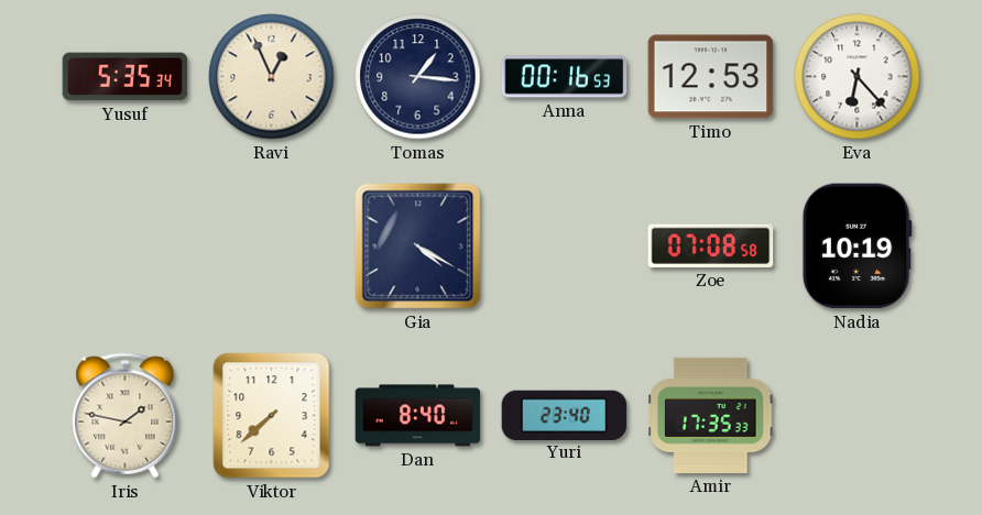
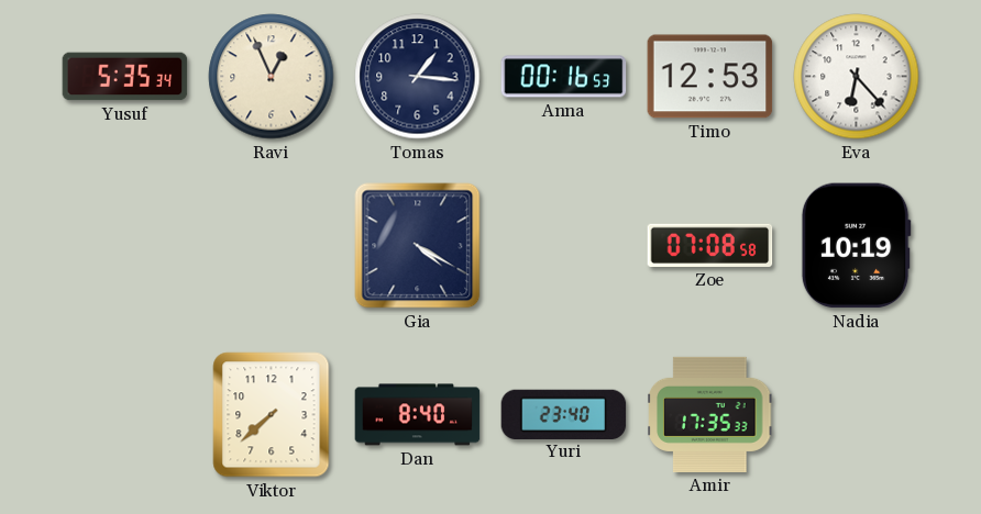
Iris: 1:47 -> none (126, 416)
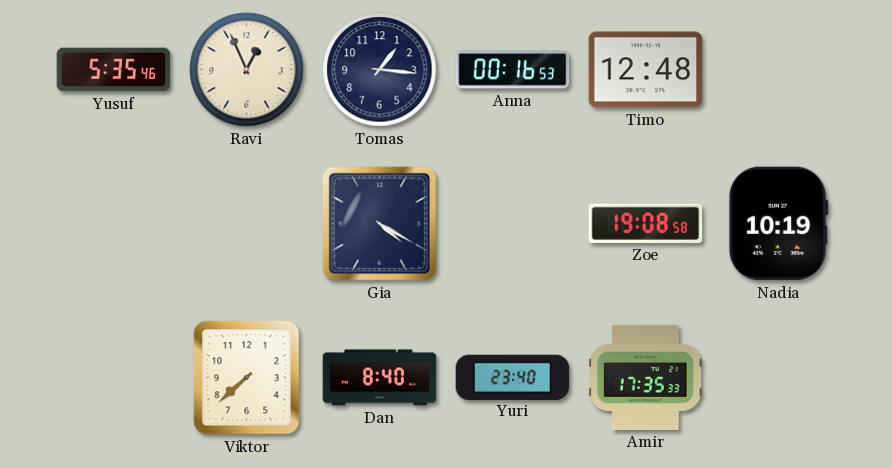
Yusuf: 5:35:34 -> 5:35:46 (114, 70)
Timo: 12:53 -> 12:48 (646, 70)
Eva: 6:23 -> none (857, 77)
Zoe: 07:08 -> 19:08 (646, 223)
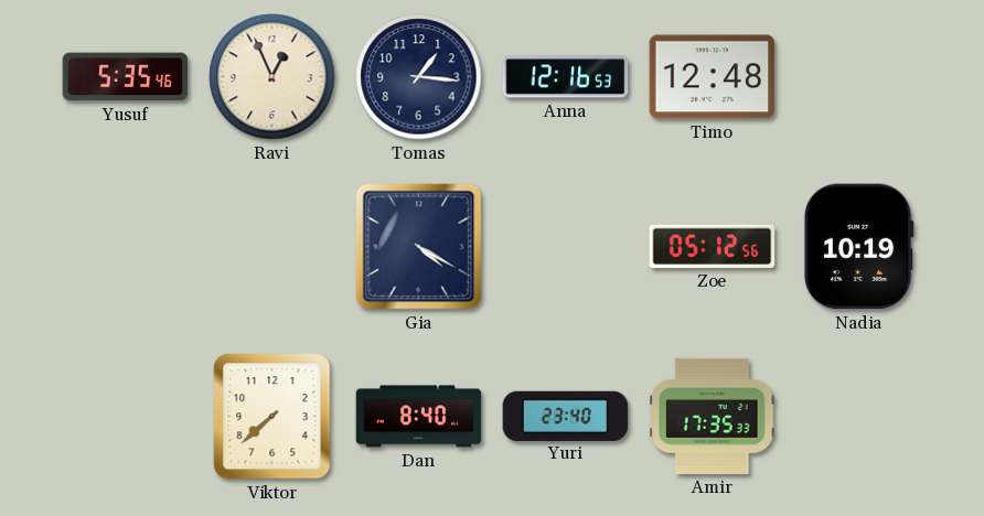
Anna: 00:16 -> 12:16 (566, 77)
Zoe: 19:08 -> 05:12 (713, 246)
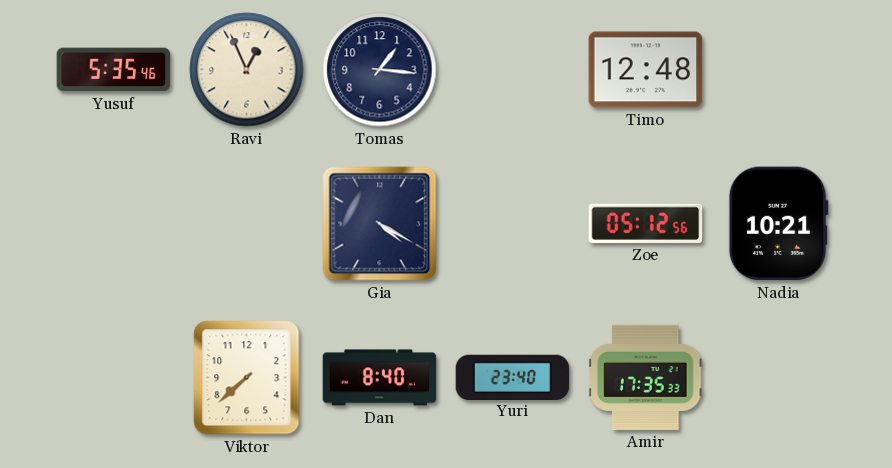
Anna: 12:16 -> none (566, 77)
Nadia: 10:19 -> 10:21 (778, 224)
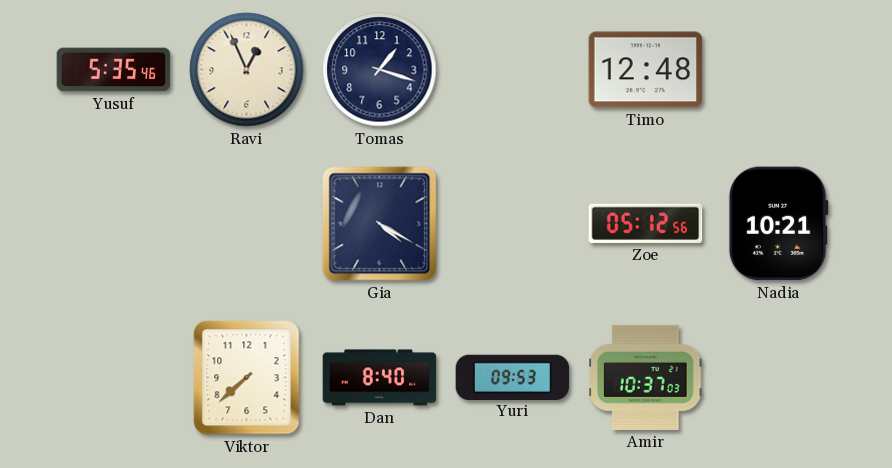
Tomas: 1:16 -> 1:18 (380, 70)
Yuri: 23:40 -> 09:53 (513, 377)
Amir: 17:35 -> 10:37 (646, 377)
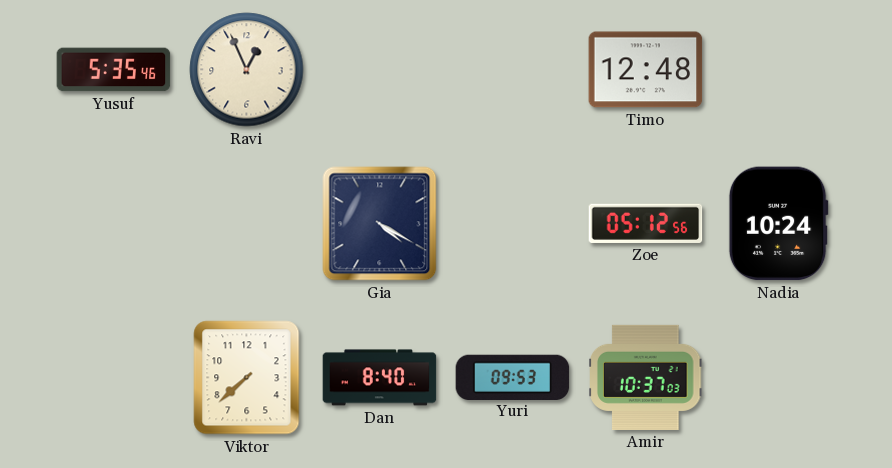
Tomas: 1:18 -> none (380, 70)
Nadia: 10:21 -> 10:24 (778, 224)
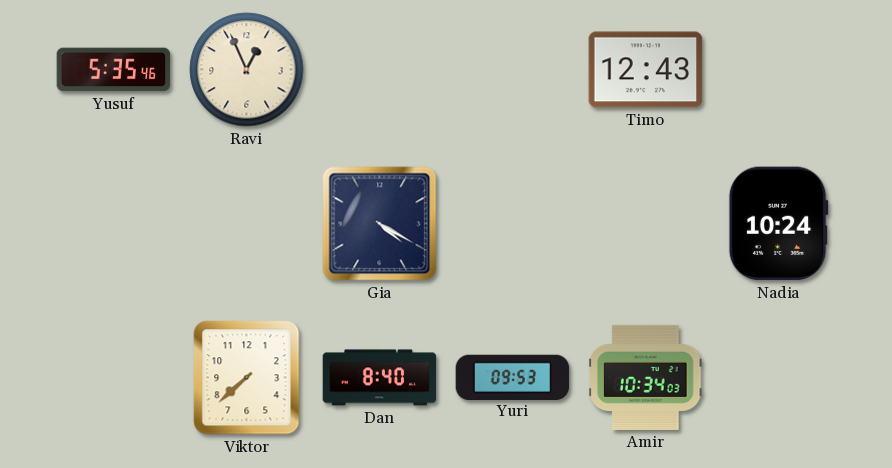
Timo: 12:48 -> 12:43 (646, 70)
Zoe: 05:12 -> none (646, 223)
Amir: 10:37 -> 10:34 (646, 377)
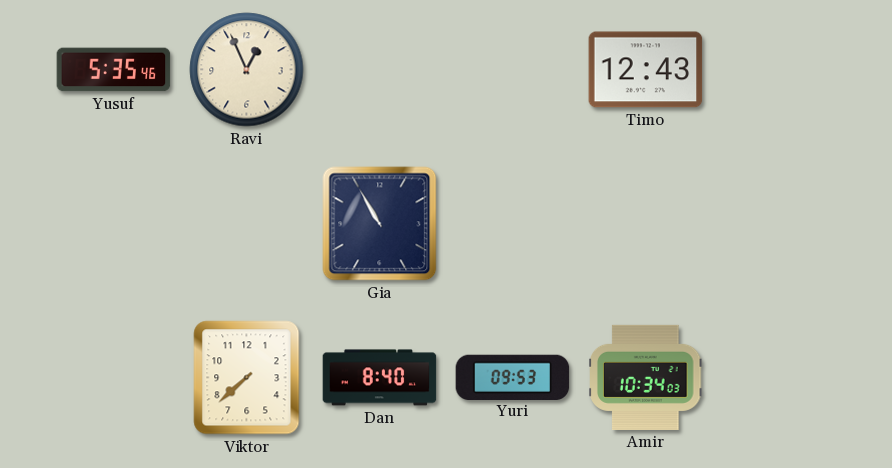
Gia: 4:20 -> 10:55 (380, 224)
Nadia: 10:24 -> none (778, 224)
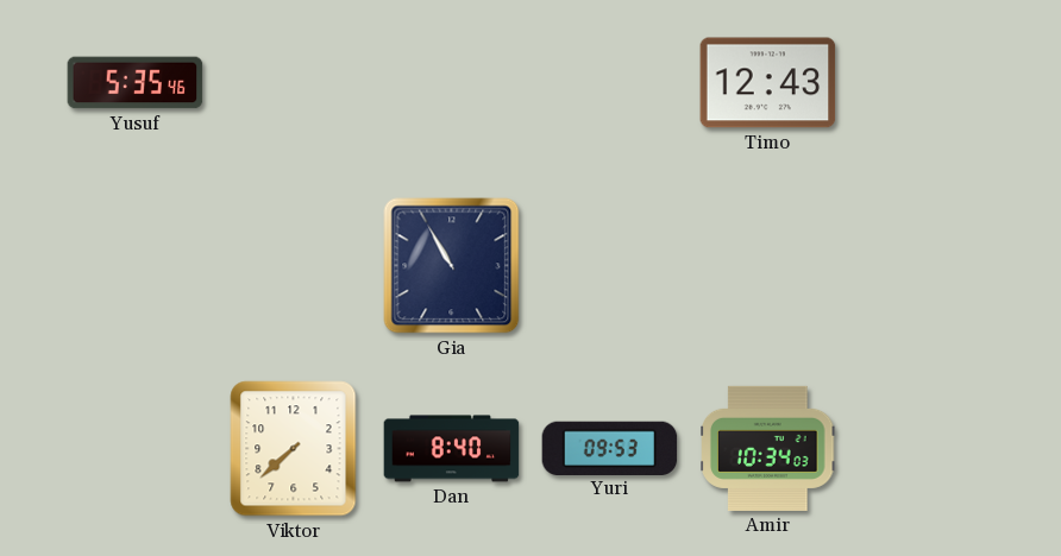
Ravi: 12:56 -> none (247, 70)
